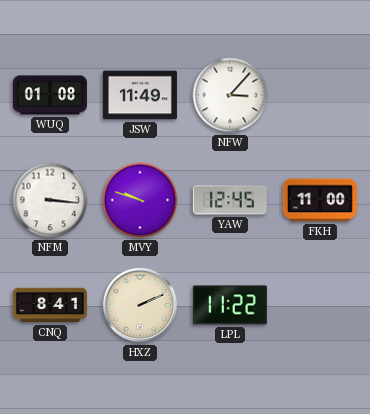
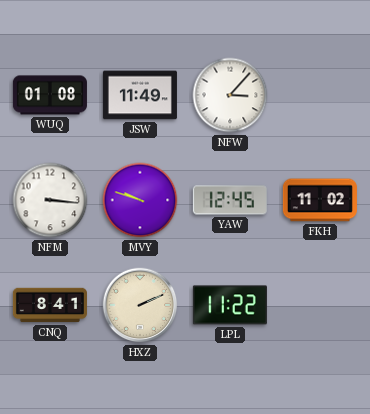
FKH: 11:00 -> 11:02 (320, 200)
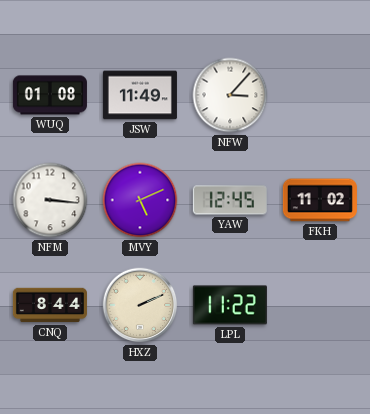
MVY: 9:48 -> 5:11 (140, 200)
CNQ: 8:41 -> 8:44 (50, 305)
